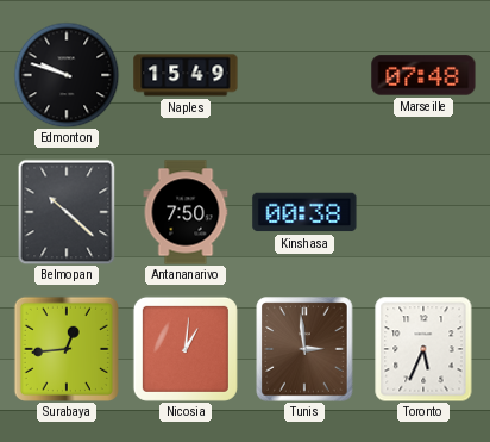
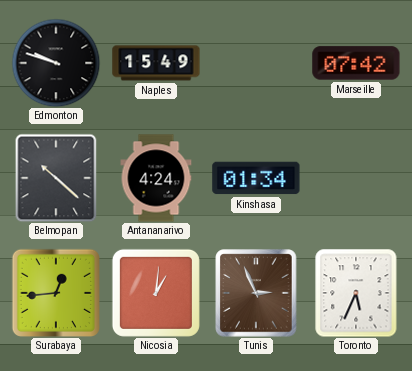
Marseille: 07:48 -> 07:42 (356, 63)
Antananarivo: 7:50 -> 4:24 (156, 178)
Kinshasa: 00:38 -> 01:34 (256, 178)
Tunis: 2:59 -> 2:56 (256, 293)
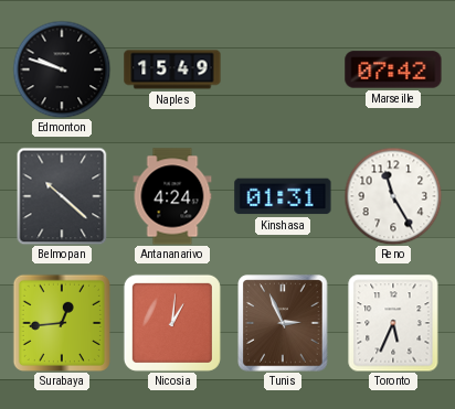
Kinshasa: 01:34 -> 01:31 (283, 196)
Reno: none -> 11:25 (393, 196)
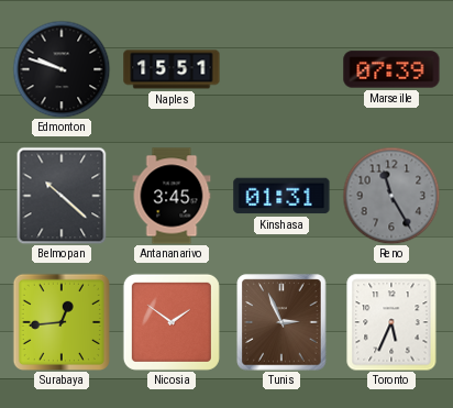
Naples: 15:49 -> 15:51 (172, 69)
Marseille: 07:42 -> 07:39 (391, 69)
Antananarivo: 4:24 -> 3:45 (172, 196)
Reno dial: white -> grey (391, 196)
Nicosia: 1:01 -> 1:51 (172, 322)
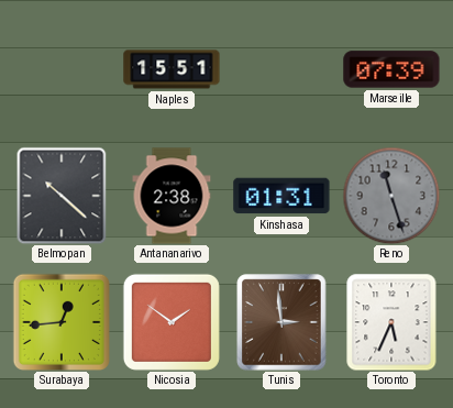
Edmonton: 9:48 -> none (62, 69)
Antananarivo: 3:45 -> 2:38 (172, 196)
Reno: 11:25 -> 11:27 (391, 196)
Tunis: 2:56 -> 2:59 (281, 322)
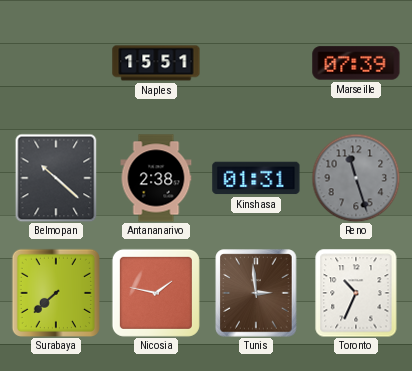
Surabaya: 12:44 -> 7:38 (56, 293)
Nicosia: 1:51 -> 1:47 (156, 293)
Toronto: 5:34 -> 10:34 (356, 293)
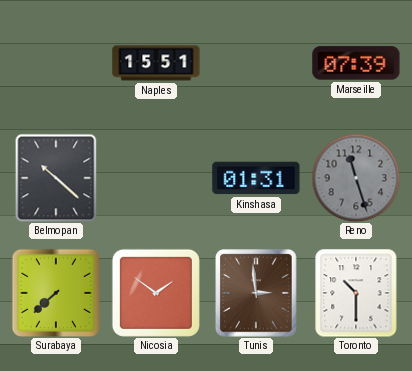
Antananarivo: 2:38 -> none (156, 178)
Nicosia: 1:47 -> 1:51 (156, 293)
Toronto: 10:34 -> 10:30 (356, 293)
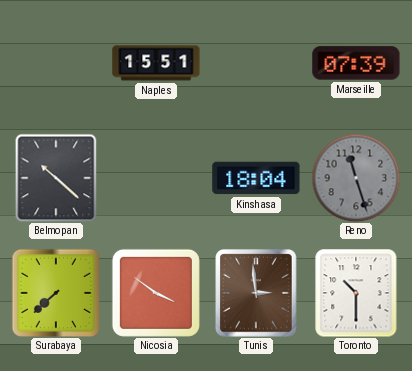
Kinshasa: 01:31 -> 18:04 (256, 178)
Nicosia: 1:51 -> 3:51 (156, 293)
